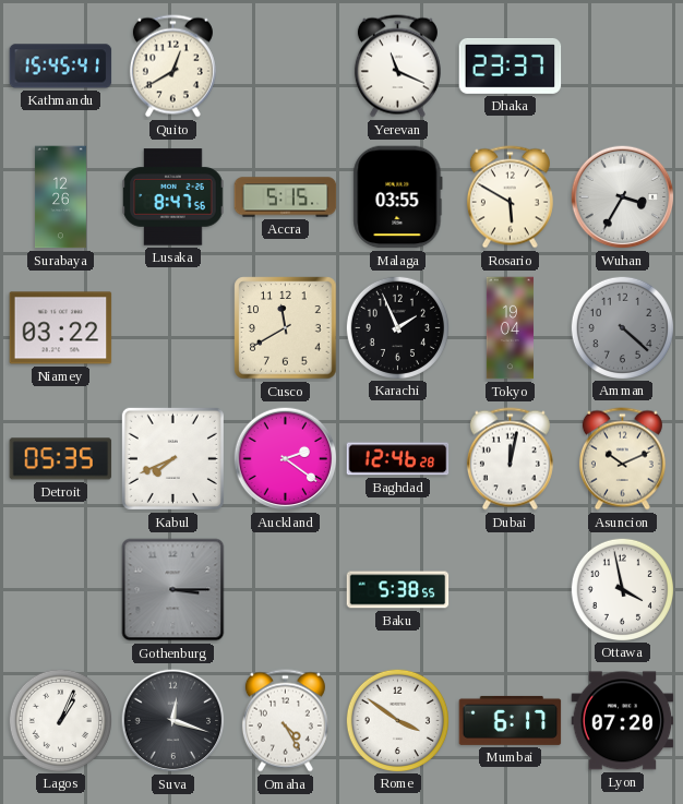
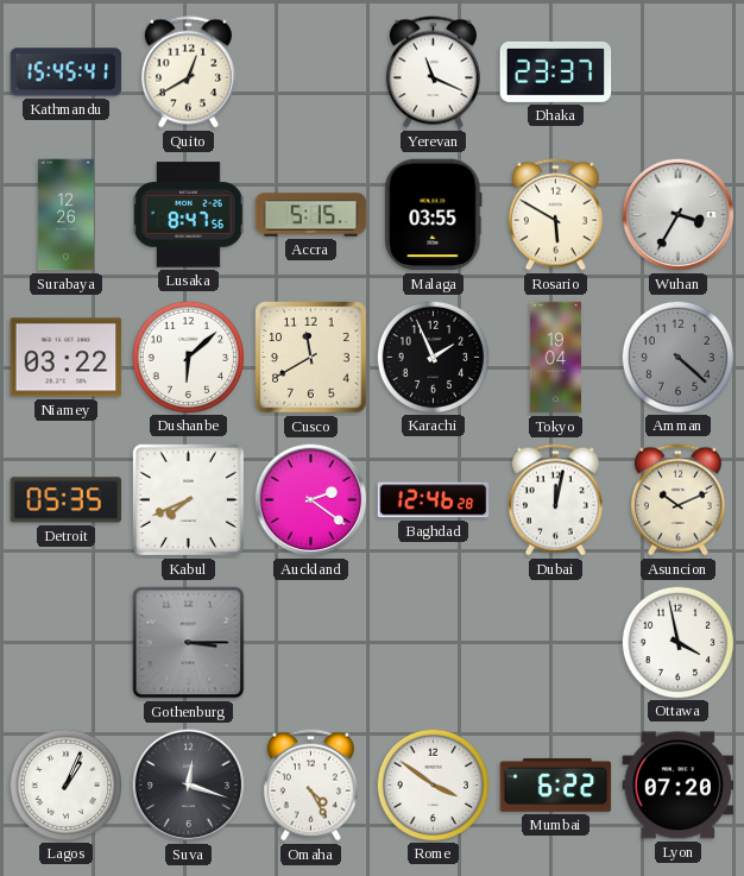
Dushanbe: none -> 6:08 (188, 357)
Baku: 5:38 -> none (398, 590)
Mumbai: 6:17 -> 6:22 (556, 784)
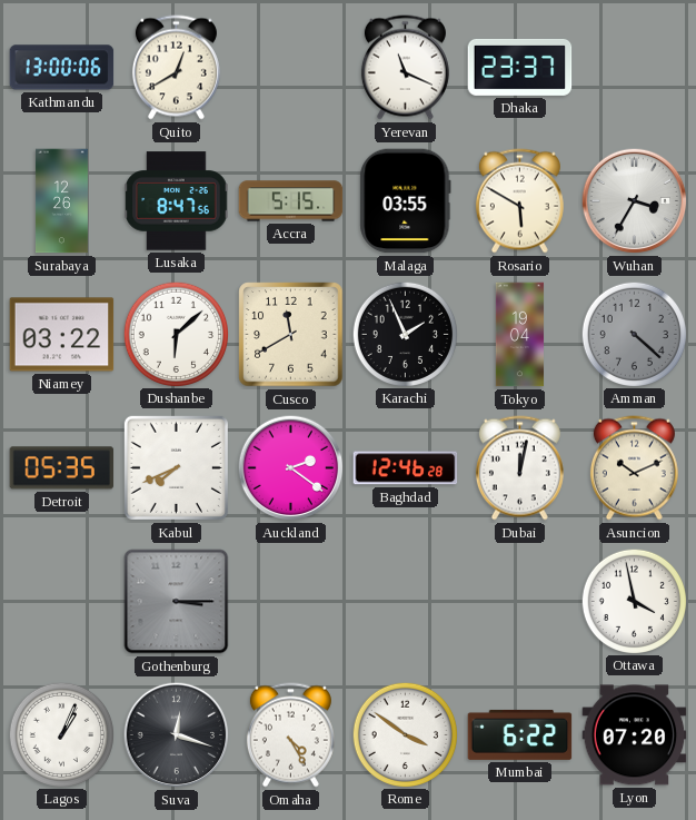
Kathmandu: 15:45 -> 13:00 (62, 68)
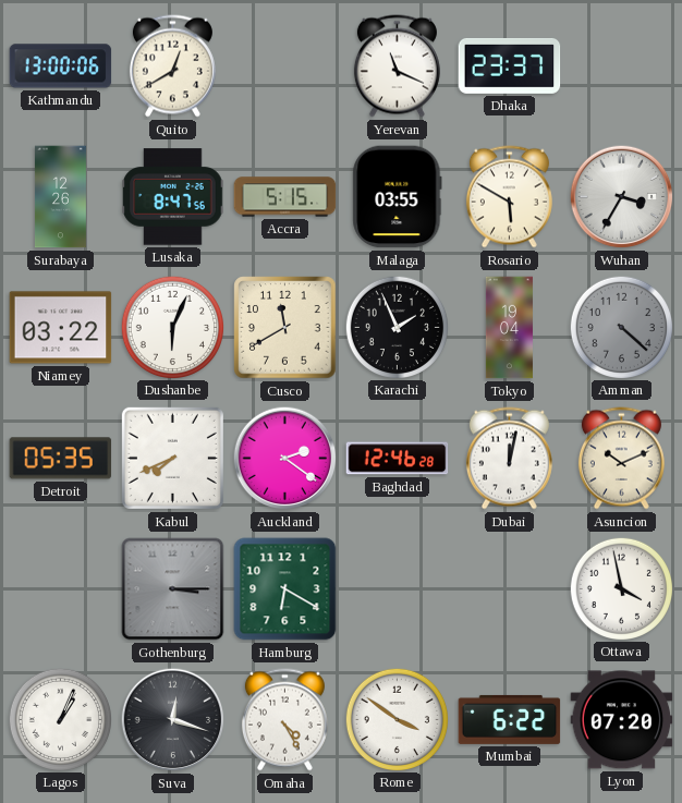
Dushanbe: 6:08 -> 6:04 (172, 327)
Hamburg: none -> 6:20 (285, 589)
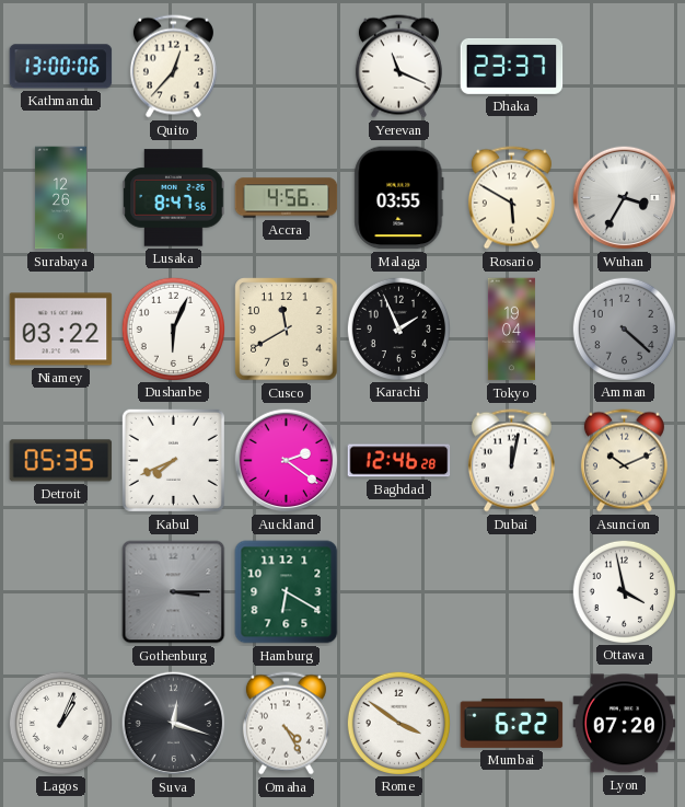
Quito: 12:40 -> 12:37 (173, 67)
Accra: 5:15 -> 4:56 (287, 198)
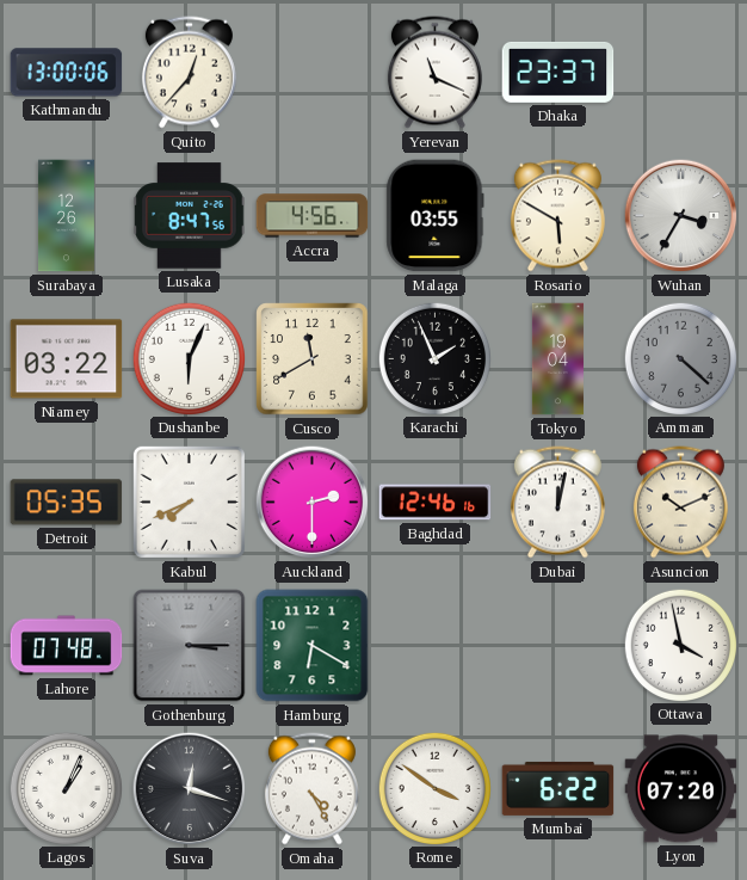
Auckland: 2:21 -> 2:30 (313, 503)
Baghdad: 12:46:28 -> 12:46:16 (436, 503)
Lahore: none -> 07:48 (67, 646)
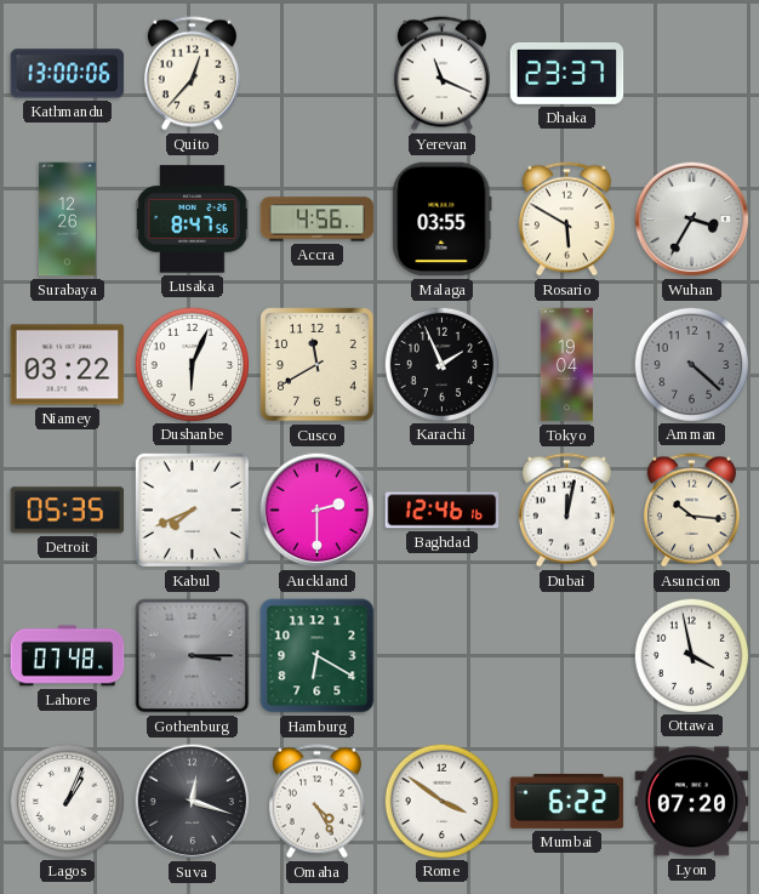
Asuncion: 10:11 -> 10:16 (691, 511)
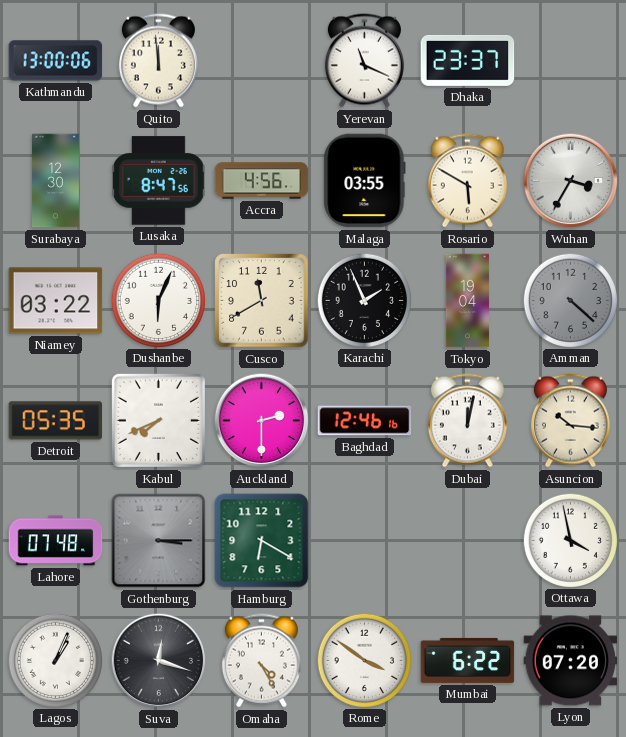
Quito: 12:37 -> 11:59 (158, 61)
Surabaya: 12:26 -> 12:30 (55, 181)
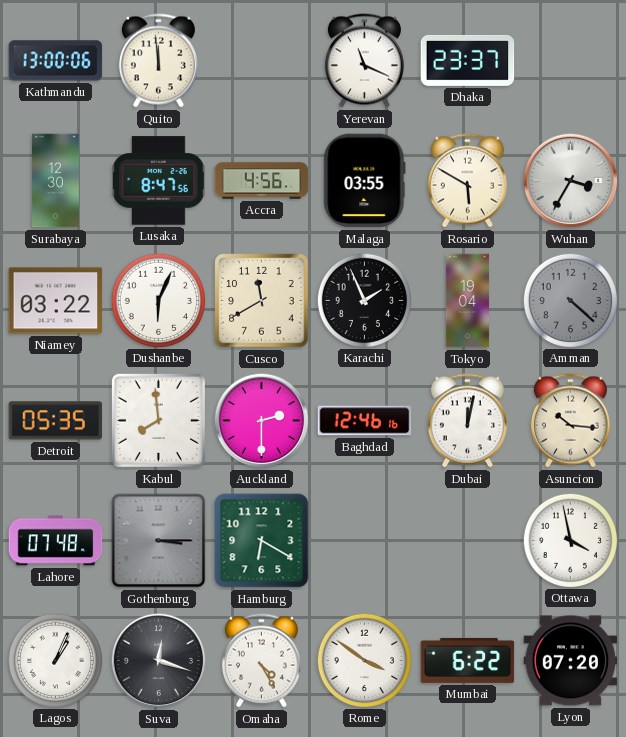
Kabul: 7:41 -> 7:59 (158, 420)
